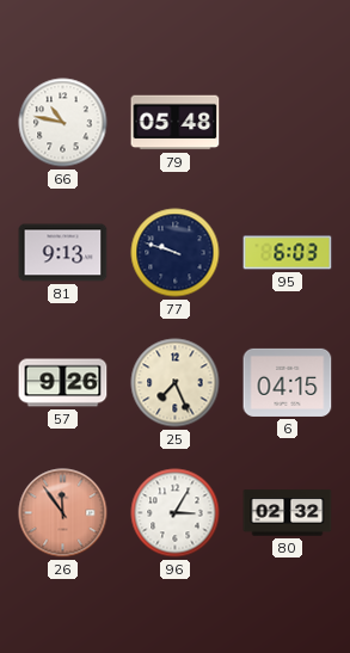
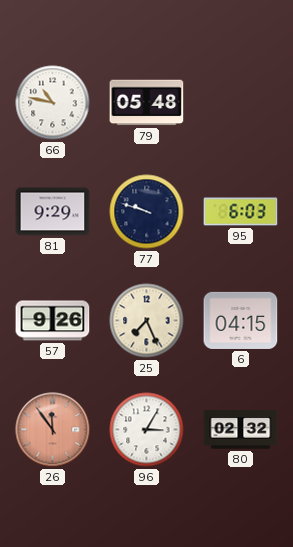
81: 9:13 -> 9:29 (53, 212)
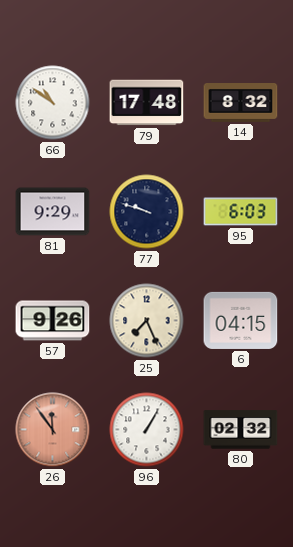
66: 10:47 -> 10:51 (53, 103)
79: 05:48 -> 17:48 (147, 103)
14: none -> 8:32 (241, 103)
96: 3:05 -> 1:05 (147, 430)
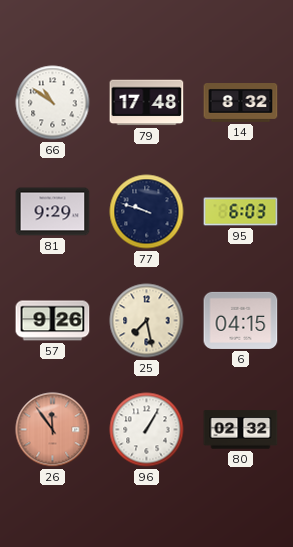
25: 7:26 -> 7:28 (147, 321)
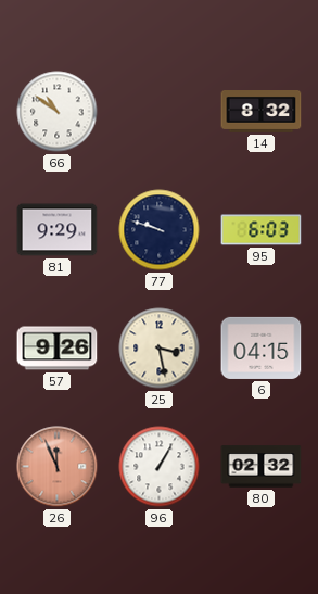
79: 17:48 -> none (147, 103)
25: 7:28 -> 3:28 (160, 349)
26: 11:54 -> 11:56 (58, 467)
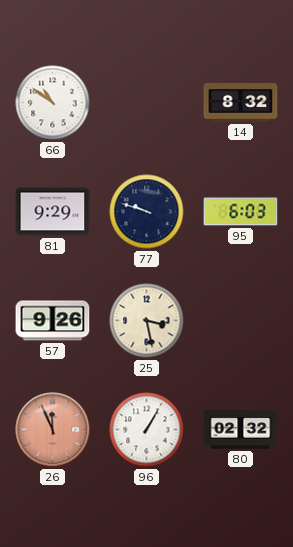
6: 04:15 -> none (262, 347)
